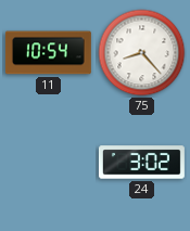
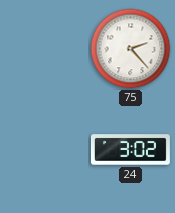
11: 10:54 -> none (48, 53)
75: 8:23 -> 2:23 (131, 49)
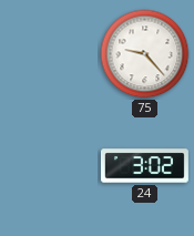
75: 2:23 -> 9:23 (145, 54)
